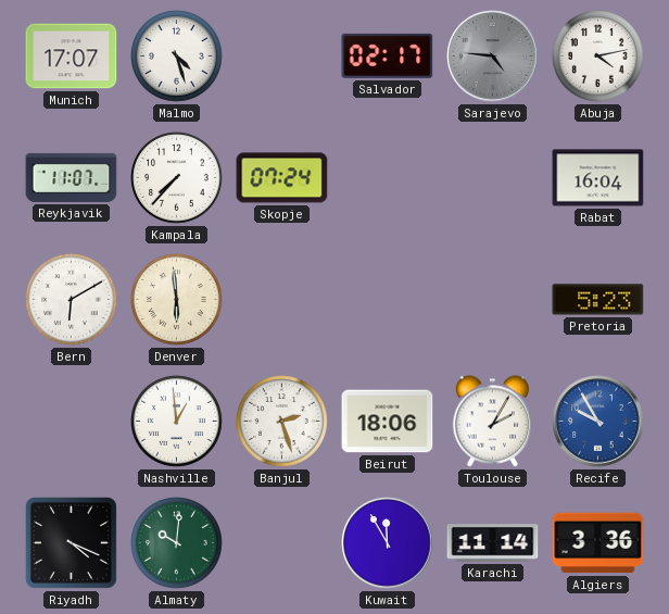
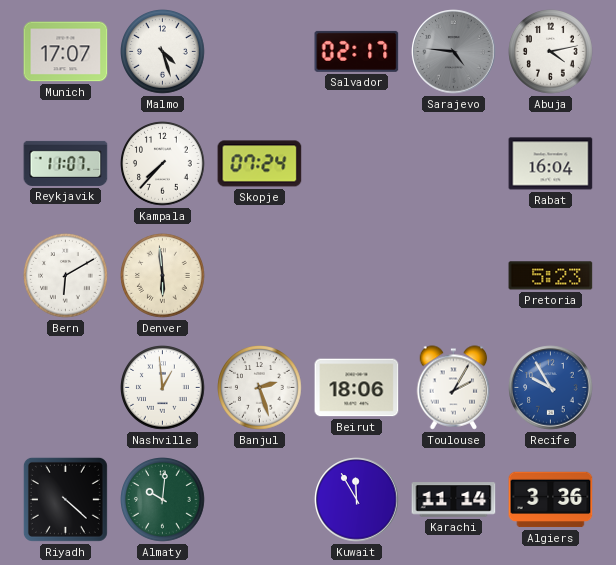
Riyadh: 4:19 -> 4:22 (65, 499)
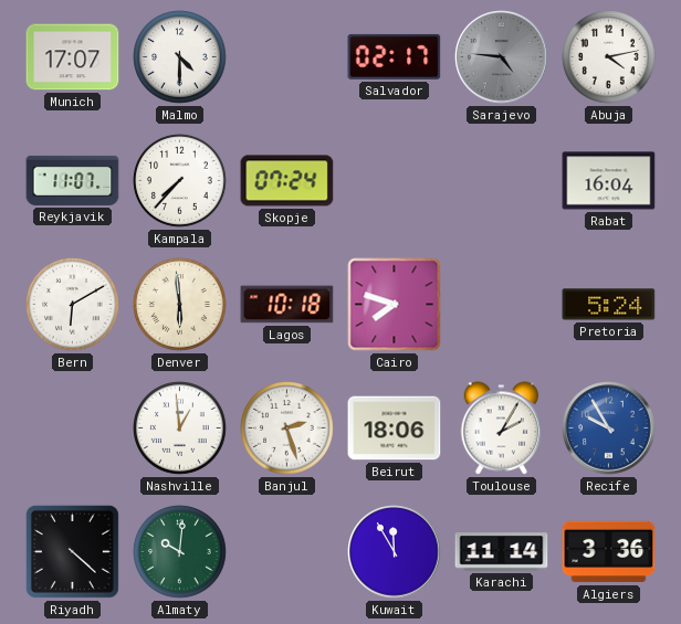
Malmo: 4:27 -> 4:30 (180, 57)
Lagos: none -> 10:18 (287, 305)
Cairo: none -> 7:48 (395, 305)
Pretoria: 5:23 -> 5:24 (609, 305)
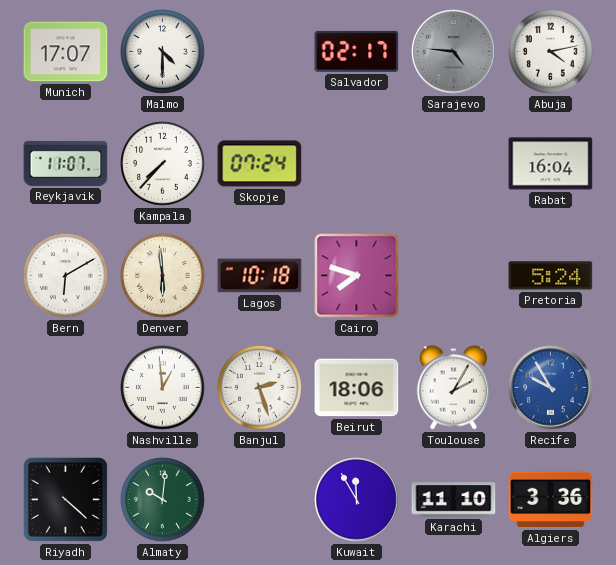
Karachi: 11:14 -> 11:10 (454, 500)
